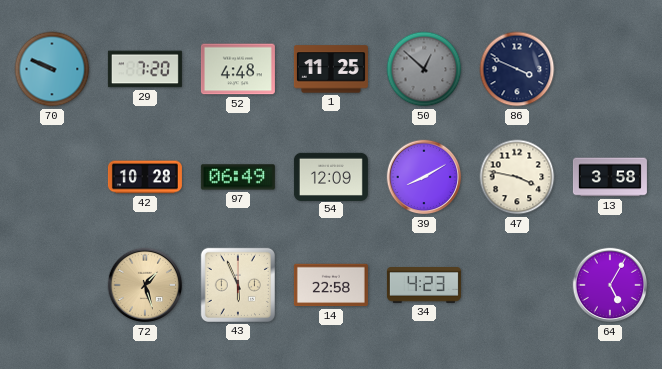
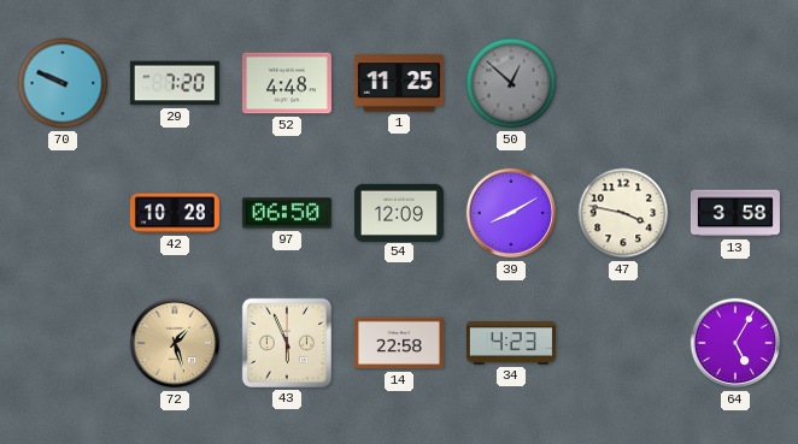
86: 3:49 -> none (517, 69)
97: 06:49 -> 06:50 (287, 213)
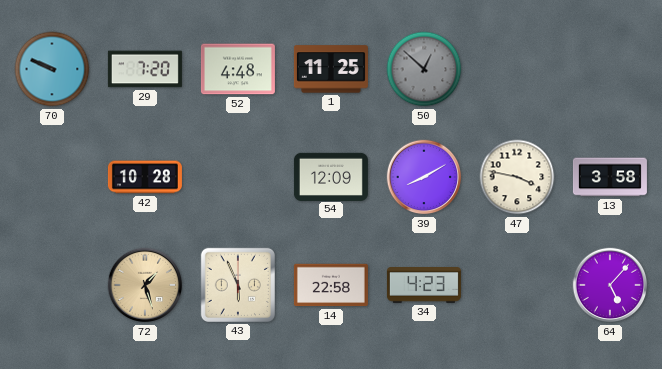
97: 06:50 -> none (287, 213)
64: 5:05 -> 5:07 (610, 285)
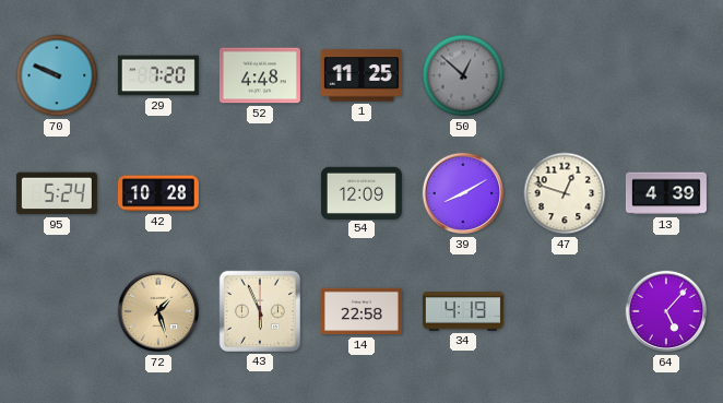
95: none -> 5:24 (57, 193)
47: 3:47 -> 12:48 (565, 193)
13: 3:58 -> 4:39 (666, 193)
34: 4:23 -> 4:19 (463, 311)
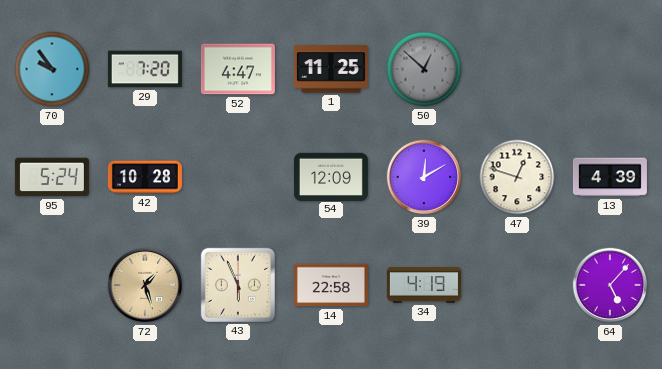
70: 9:49 -> 9:54 (52, 69)
52: 4:48 -> 4:47 (238, 69)
39: 8:10 -> 12:10 (424, 177)
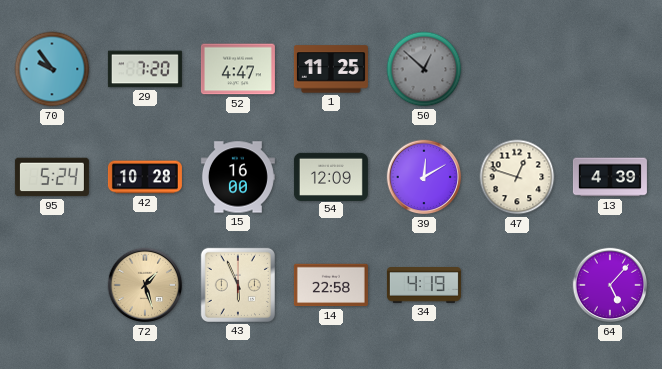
15: none -> 16:00 (238, 177)
